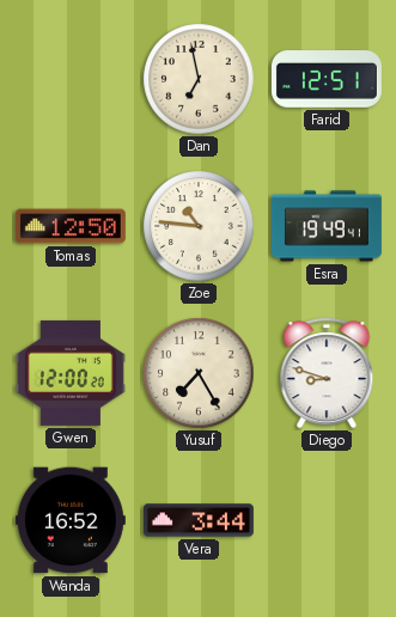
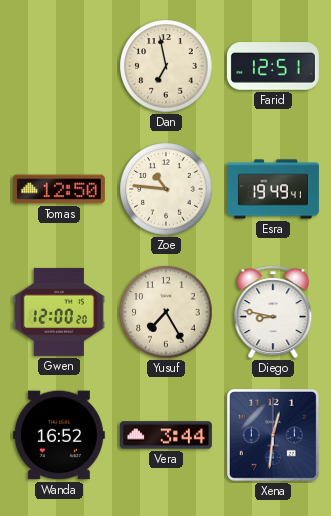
Diego: 8:48 -> 8:47 (273, 312)
Xena: none -> 12:31 (273, 435)
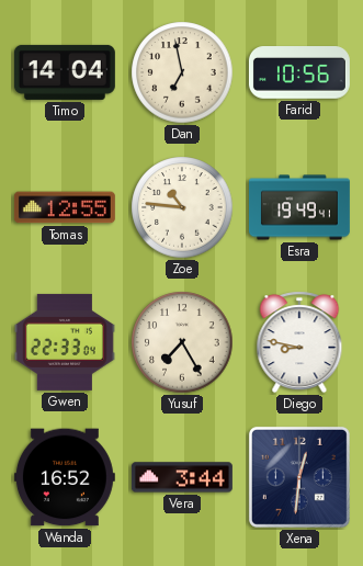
Timo: none -> 14:04 (65, 72)
Farid: 12:51 -> 10:56 (299, 72)
Tomas: 12:50 -> 12:55 (65, 207)
Gwen: 12:00 -> 22:33 (65, 342)
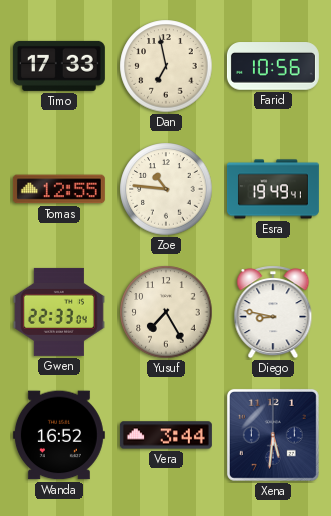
Timo: 14:04 -> 17:33 (59, 66)
Xena: 12:31 -> 5:31 (273, 435)
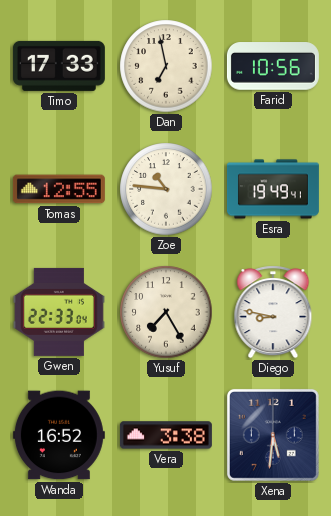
Vera: 3:44 -> 3:38 (166, 435)
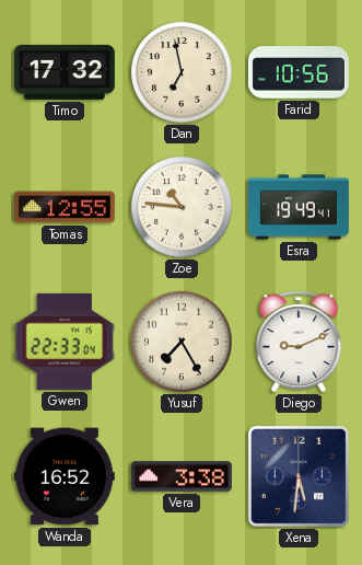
Timo: 17:33 -> 17:32 (65, 72)
Diego: 8:47 -> 9:11 (299, 342)
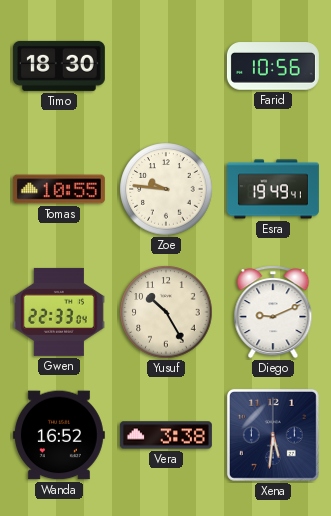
Timo: 17:32 -> 18:30 (59, 66)
Dan: 6:58 -> none (182, 72)
Tomas: 12:55 -> 10:55 (59, 189)
Zoe: 10:46 -> 9:46 (166, 189)
Yusuf: 7:25 -> 10:25 (166, 312)
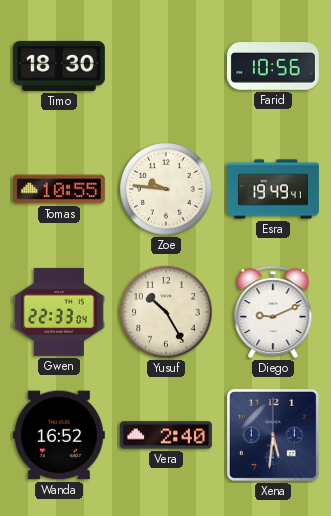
Vera: 3:38 -> 2:40 (166, 435)
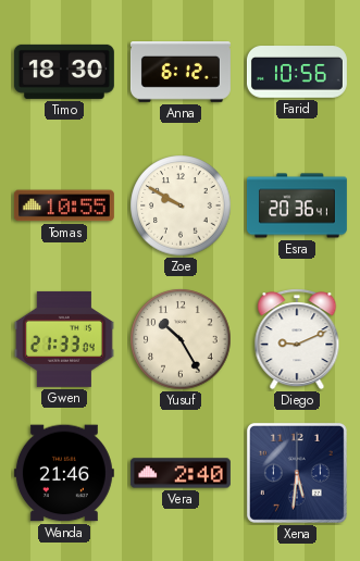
Anna: none -> 6:12 (181, 73)
Zoe: 9:46 -> 9:50 (181, 205)
Esra: 19:49 -> 20:36 (297, 205)
Gwen: 22:33 -> 21:33 (64, 339)
Wanda: 16:52 -> 21:46 (64, 473)
